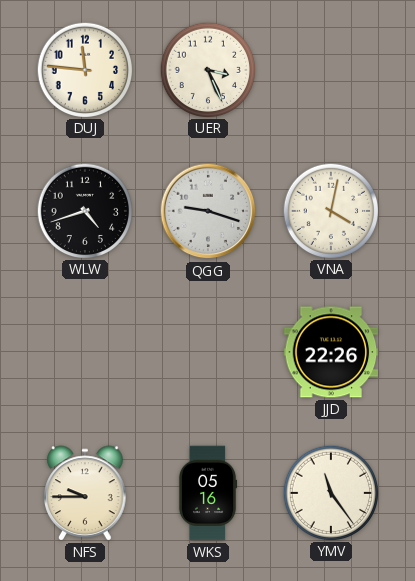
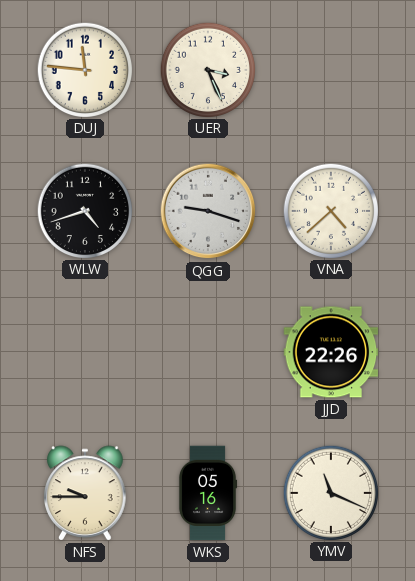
VNA: 4:02 -> 4:38 (330, 210)
YMV: 11:24 -> 11:19 (330, 492)
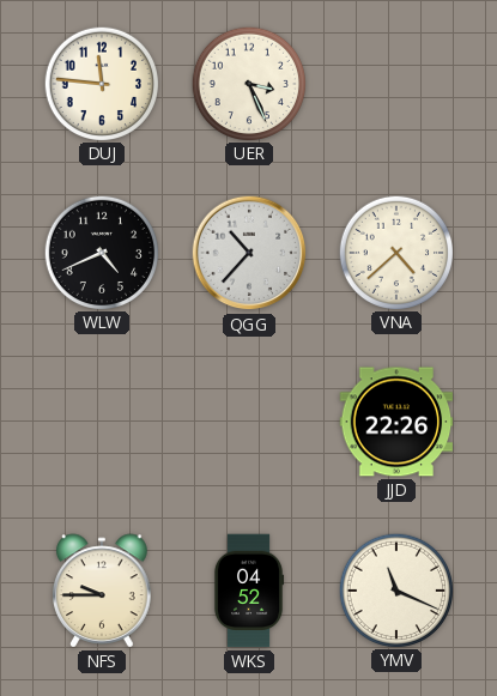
WLW: 4:42 -> 4:41 (101, 252)
QGG: 9:18 -> 10:37 (249, 253)
WKS: 05:16 -> 04:52 (249, 591)
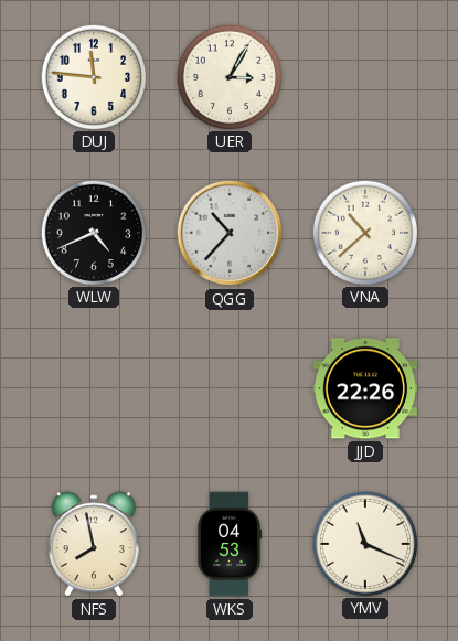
UER: 3:26 -> 3:05 (228, 76)
VNA: 4:38 -> 10:38 (364, 232)
NFS: 9:45 -> 7:58 (94, 544)
WKS: 04:52 -> 04:53 (230, 544)
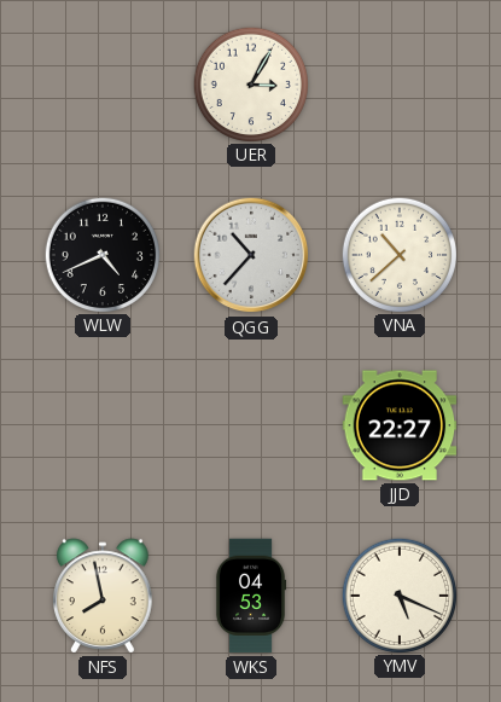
DUJ: 11:46 -> none (93, 76)
JJD: 22:26 -> 22:27 (400, 425)
YMV: 11:19 -> 5:19 (398, 594)
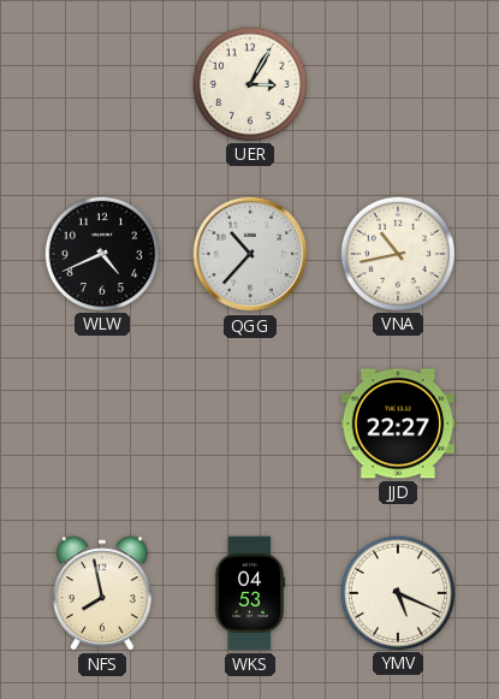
VNA: 10:38 -> 10:43 (397, 253)
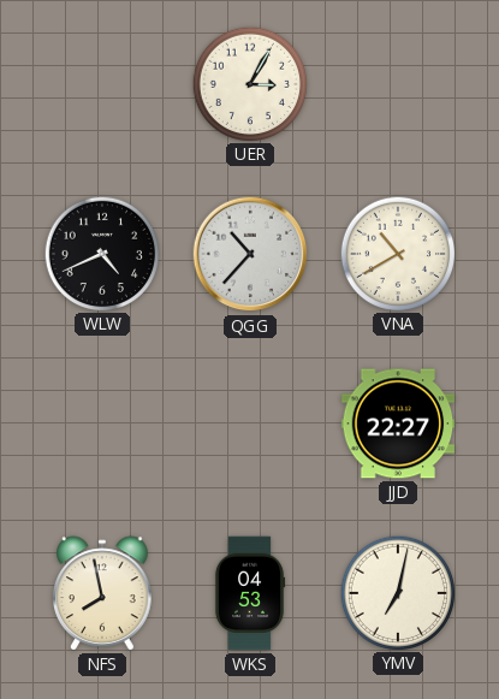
VNA: 10:43 -> 10:40 (397, 253)
YMV: 5:19 -> 7:02 (397, 592)
